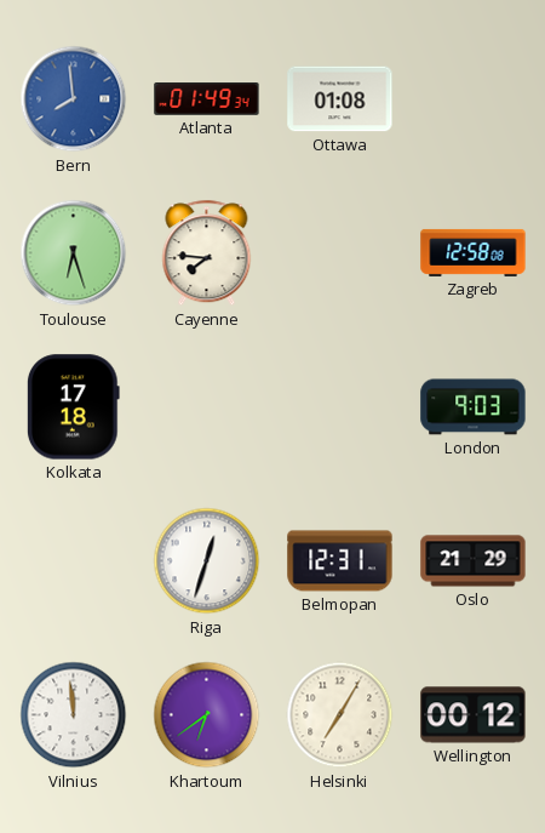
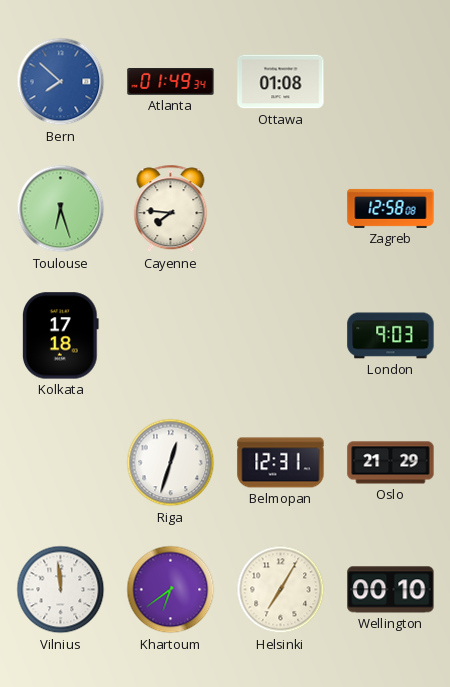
Bern: 7:59 -> 7:52 (61, 82)
Wellington: 00:12 -> 00:10 (391, 590)
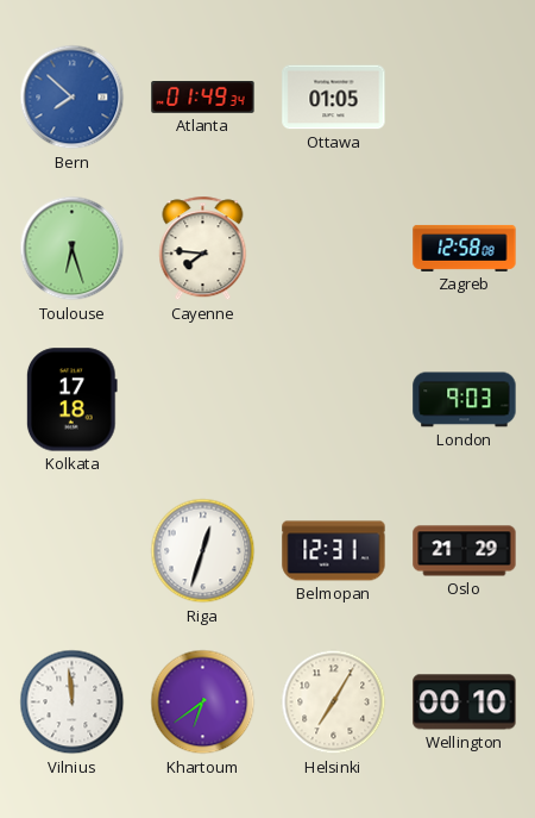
Ottawa: 01:08 -> 01:05 (334, 98)
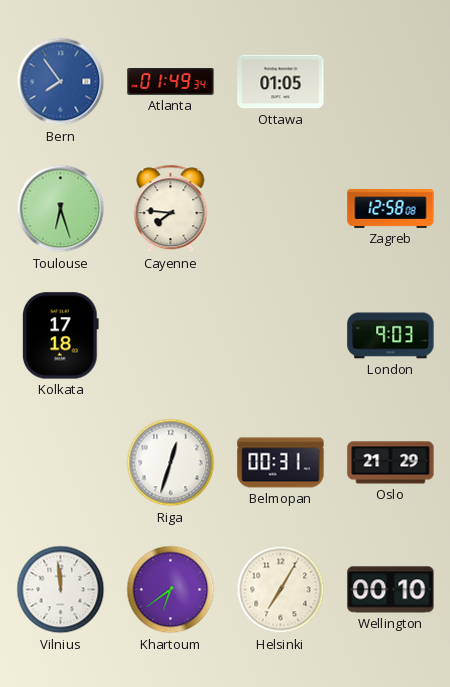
Bern: 7:52 -> 7:54 (61, 82)
Belmopan: 12:31 -> 00:31 (281, 463)
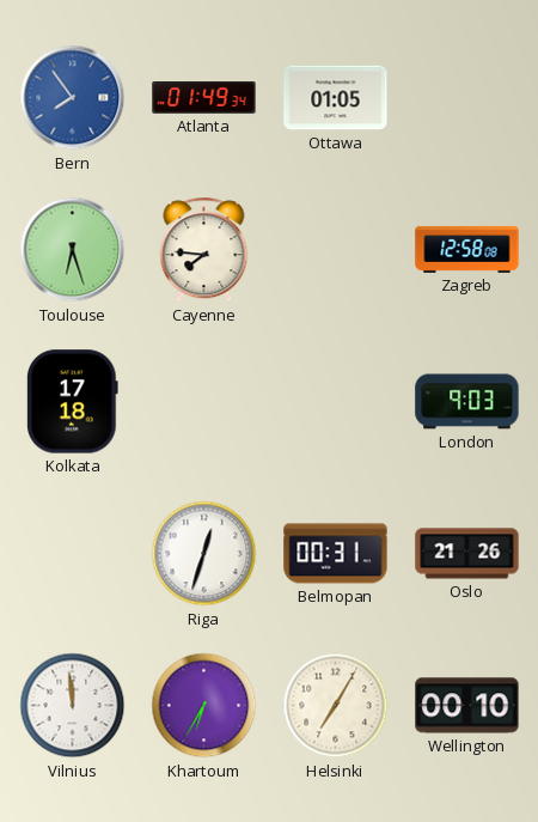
Oslo: 21:29 -> 21:26 (467, 554)
Khartoum: 6:39 -> 6:35 (204, 706)
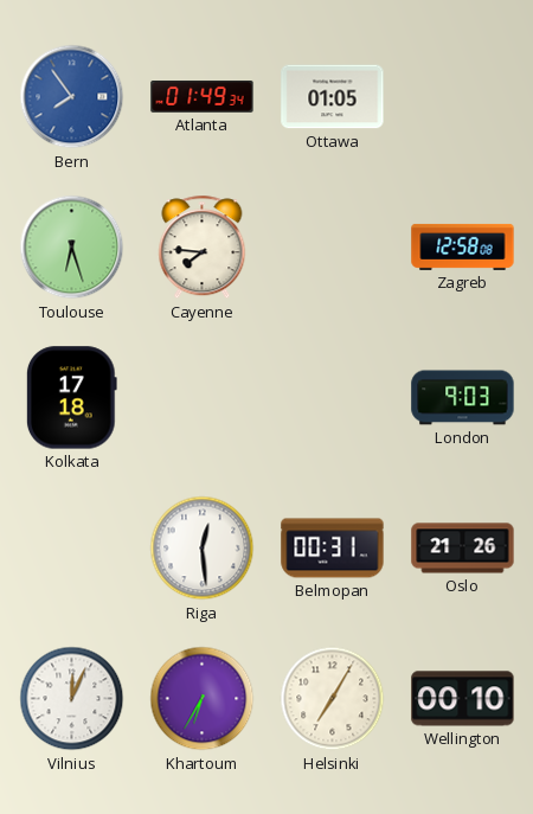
Riga: 12:33 -> 12:29 (203, 549)
Vilnius: 11:59 -> 12:04 (72, 699)
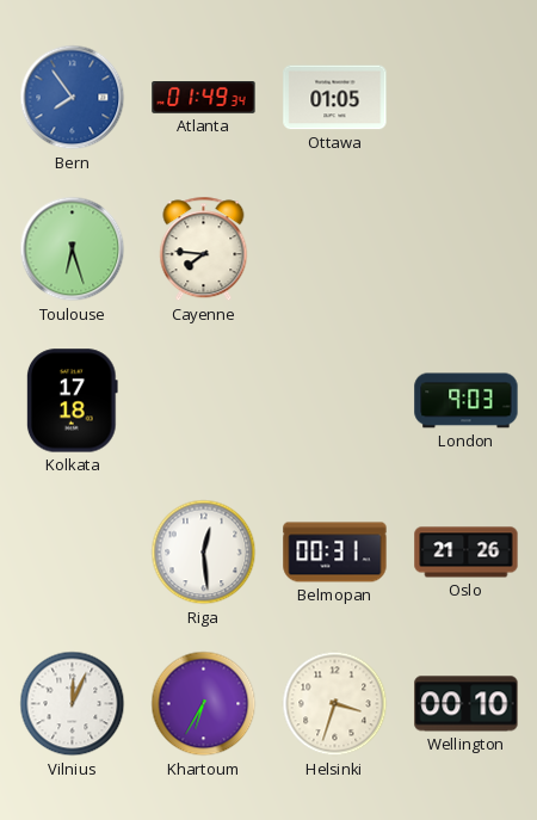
Zagreb: 12:58 -> none (463, 246)
Helsinki: 7:05 -> 3:33 (335, 704)
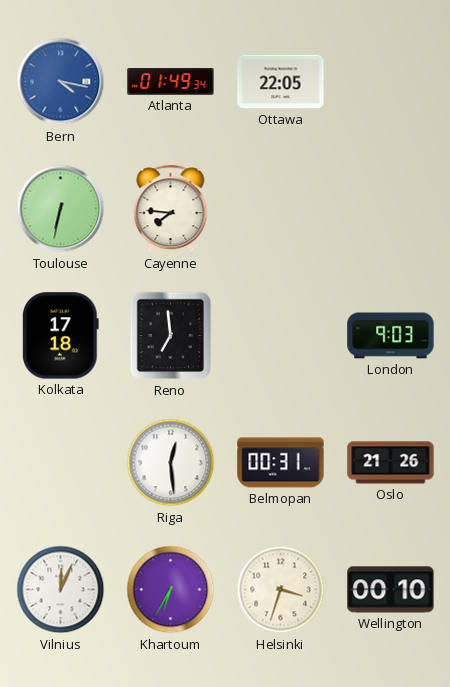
Bern: 7:54 -> 4:17 (61, 82)
Ottawa: 01:05 -> 22:05 (281, 82)
Toulouse: 6:27 -> 6:32 (61, 209)
Reno: none -> 6:59 (171, 336)
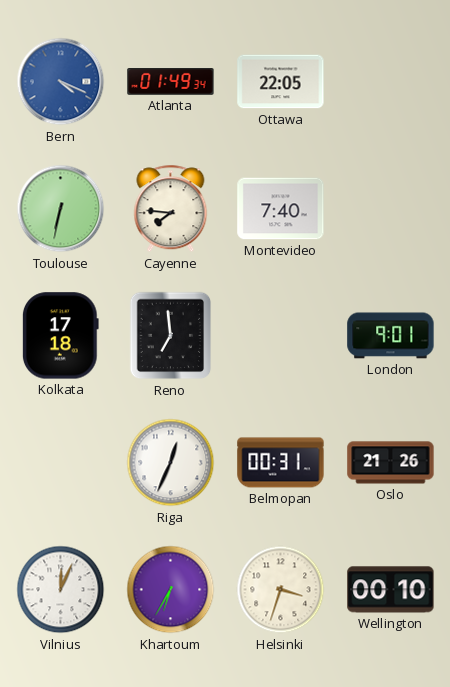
Bern: 4:17 -> 4:19 (61, 82)
Montevideo: none -> 7:40 (281, 209)
London: 9:03 -> 9:01 (391, 336)
Riga: 12:29 -> 12:34 (171, 463)
